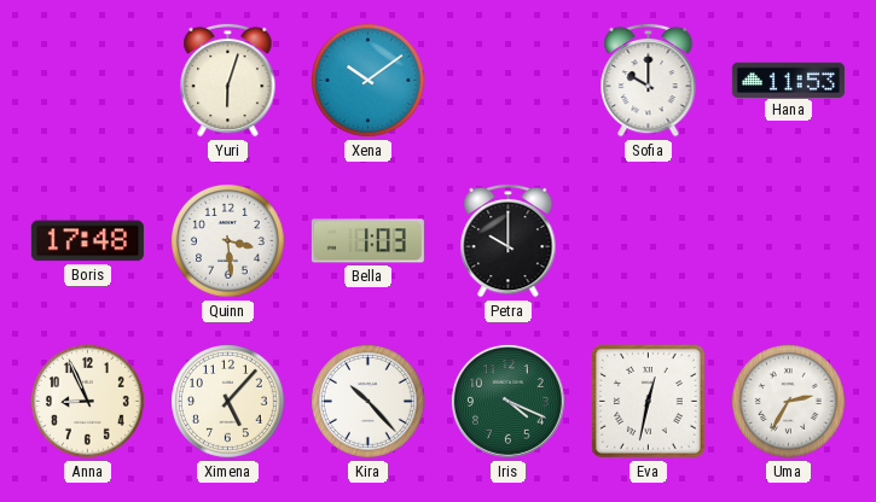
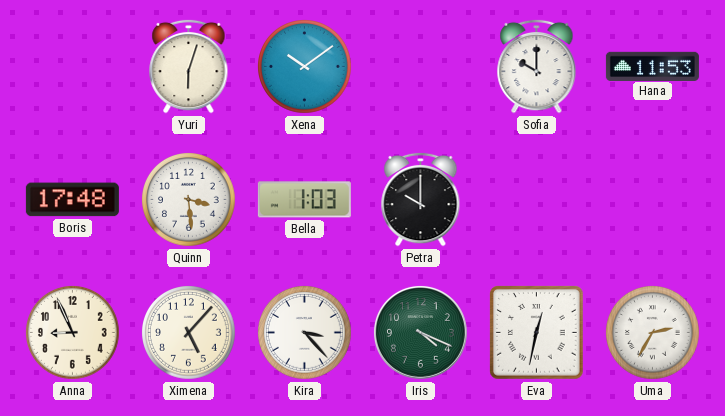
Kira: 10:23 -> 3:23 (305, 333)
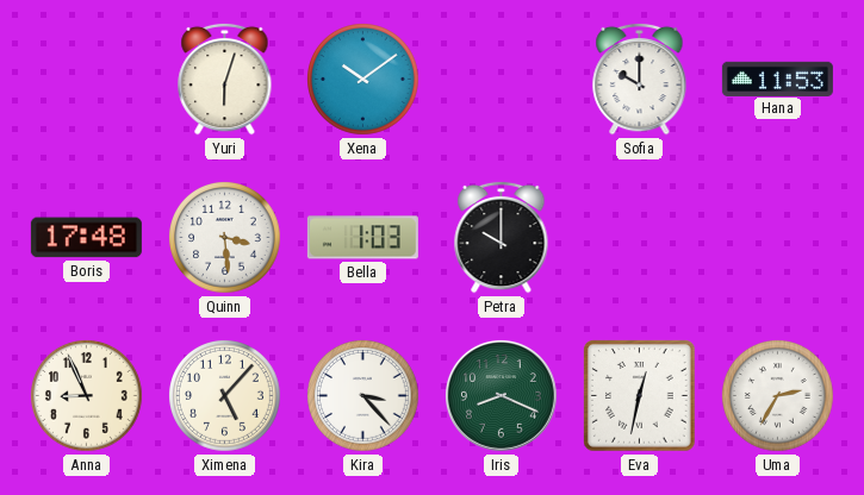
Iris: 4:19 -> 8:19 (501, 395)
